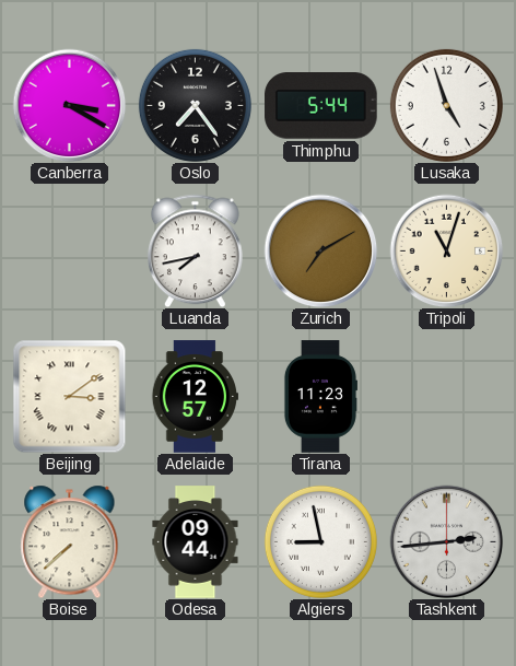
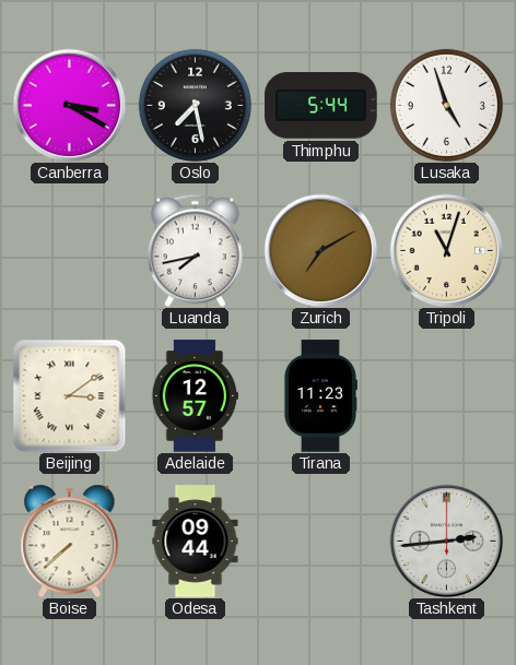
Oslo: 7:24 -> 7:28 (195, 105)
Algiers: 8:58 -> none (320, 541)
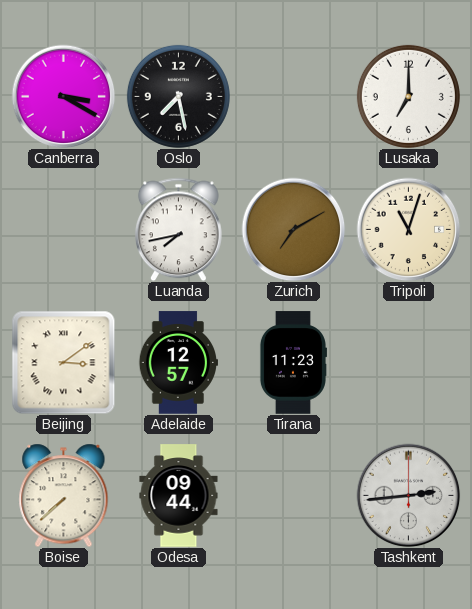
Thimphu: 5:44 -> none (321, 106)
Lusaka: 4:57 -> 7:00 (408, 96)
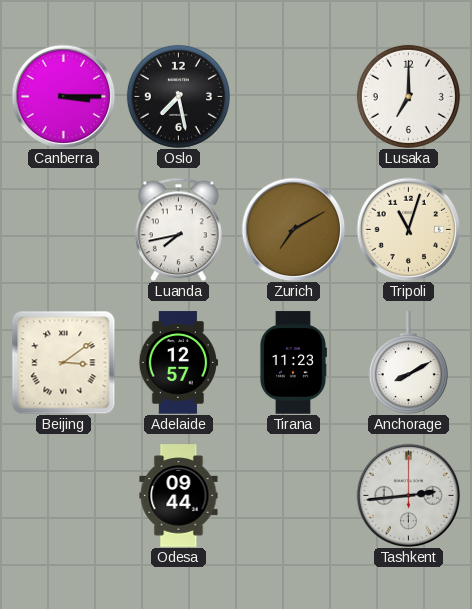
Canberra: 3:20 -> 3:15 (63, 96)
Anchorage: none -> 8:10 (408, 363)
Boise: 7:38 -> none (64, 495)
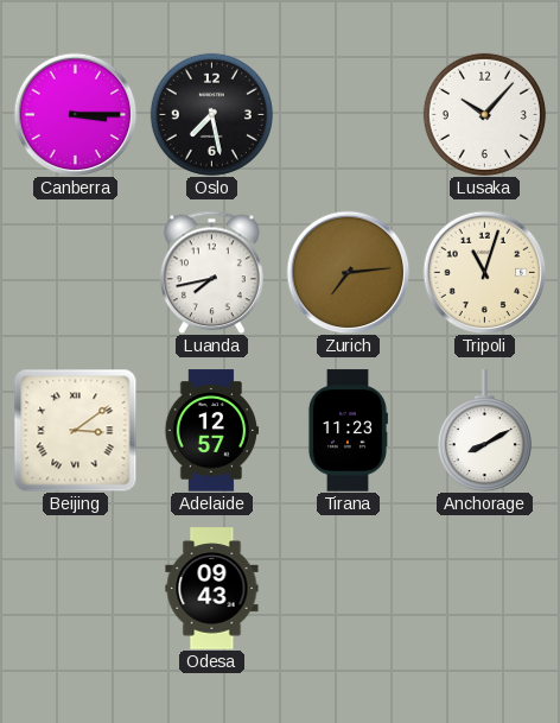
Lusaka: 7:00 -> 10:07 (484, 114)
Zurich: 7:10 -> 7:14 (348, 272)
Odesa: 09:44 -> 09:43 (212, 589)
Tashkent: 2:44 -> none (408, 495)
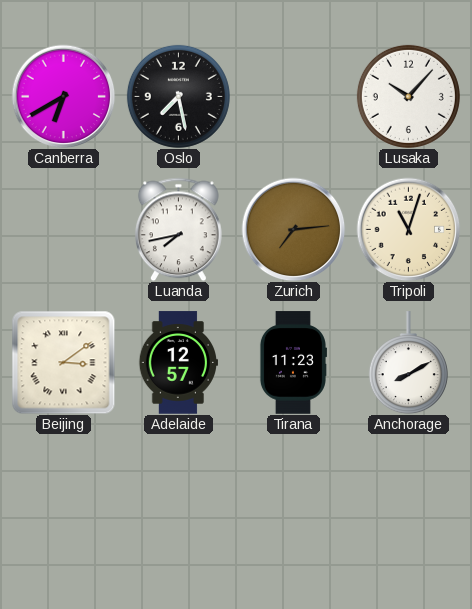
Canberra: 3:15 -> 6:40 (63, 96)
Odesa: 09:43 -> none (212, 589)
